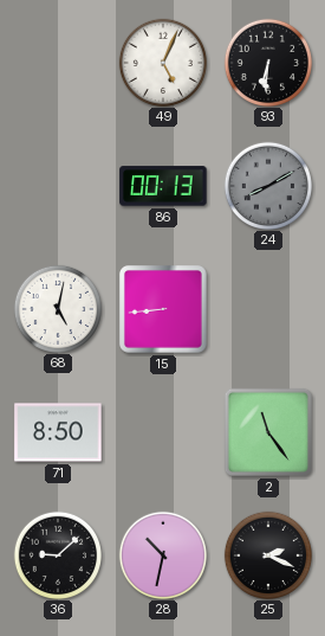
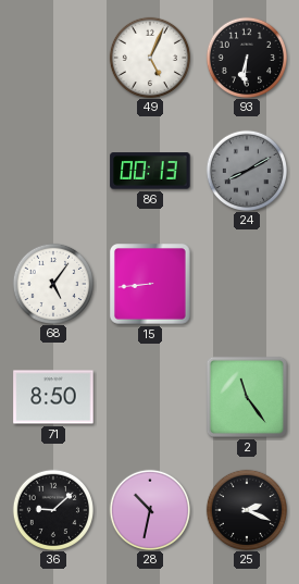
68: 5:02 -> 5:06 (52, 283)
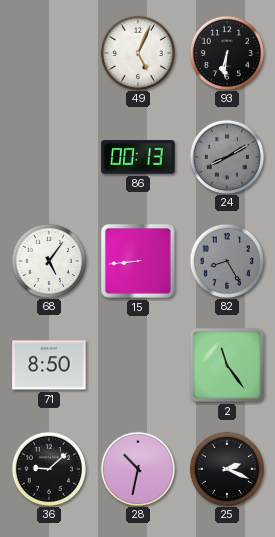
82: none -> 8:25 (226, 260)
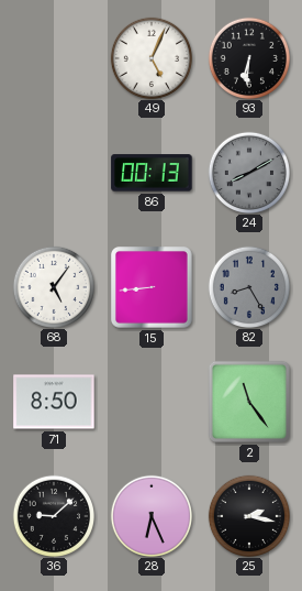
28: 10:32 -> 6:26 (150, 515)
25: 2:19 -> 2:17 (248, 515)
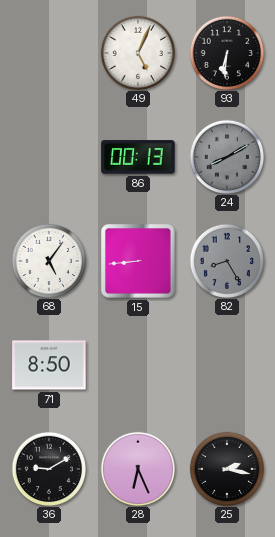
2: 11:24 -> none (249, 402)
36: 9:08 -> 9:10 (48, 468)
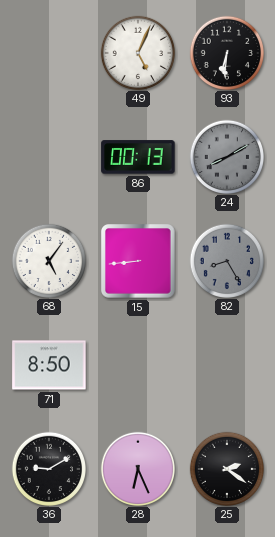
25: 2:17 -> 2:21 (226, 468)
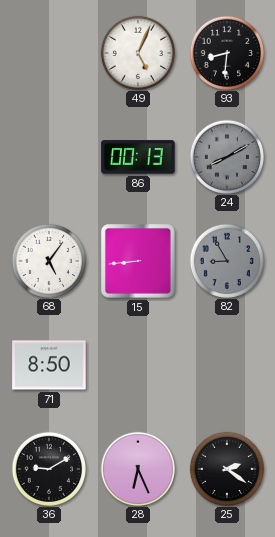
93: 6:31 -> 8:31 (226, 52)
82: 8:25 -> 8:55 (226, 260)
